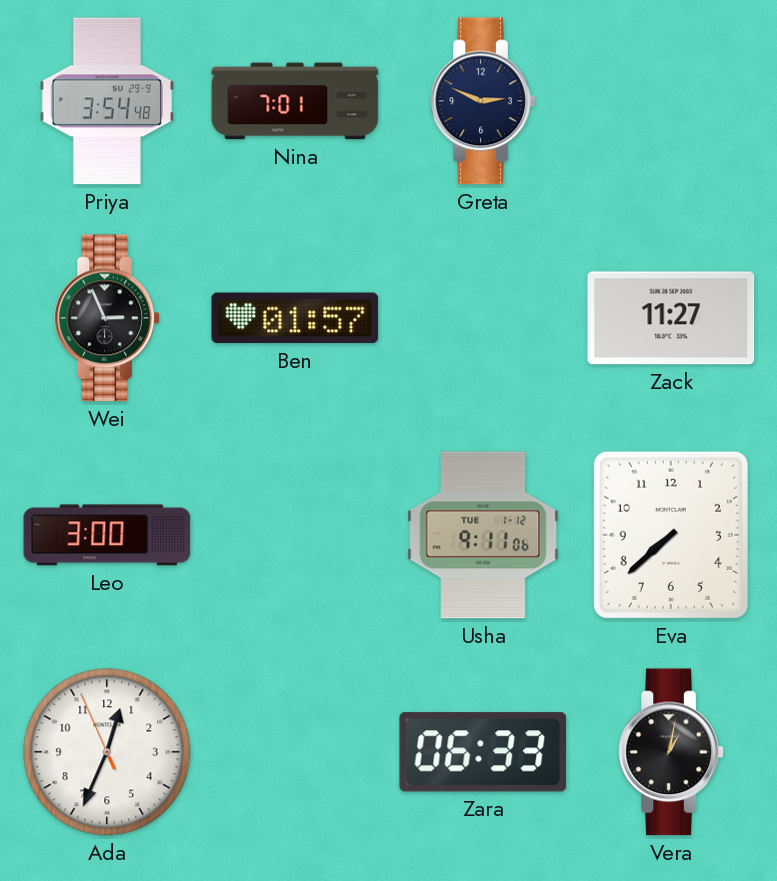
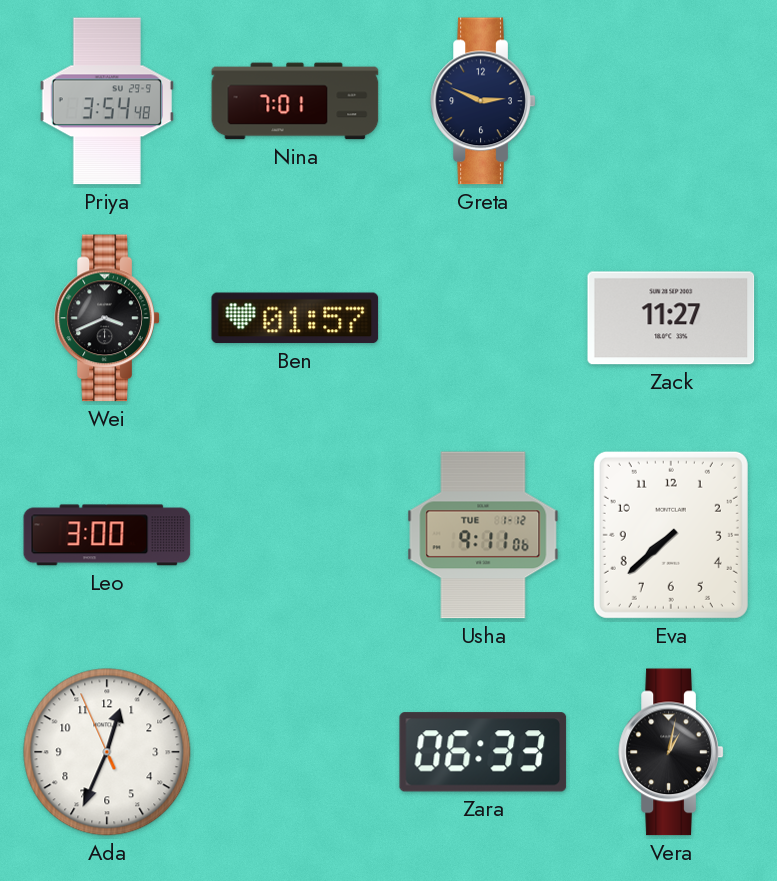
Wei: 2:56 -> 3:41 (107, 318)
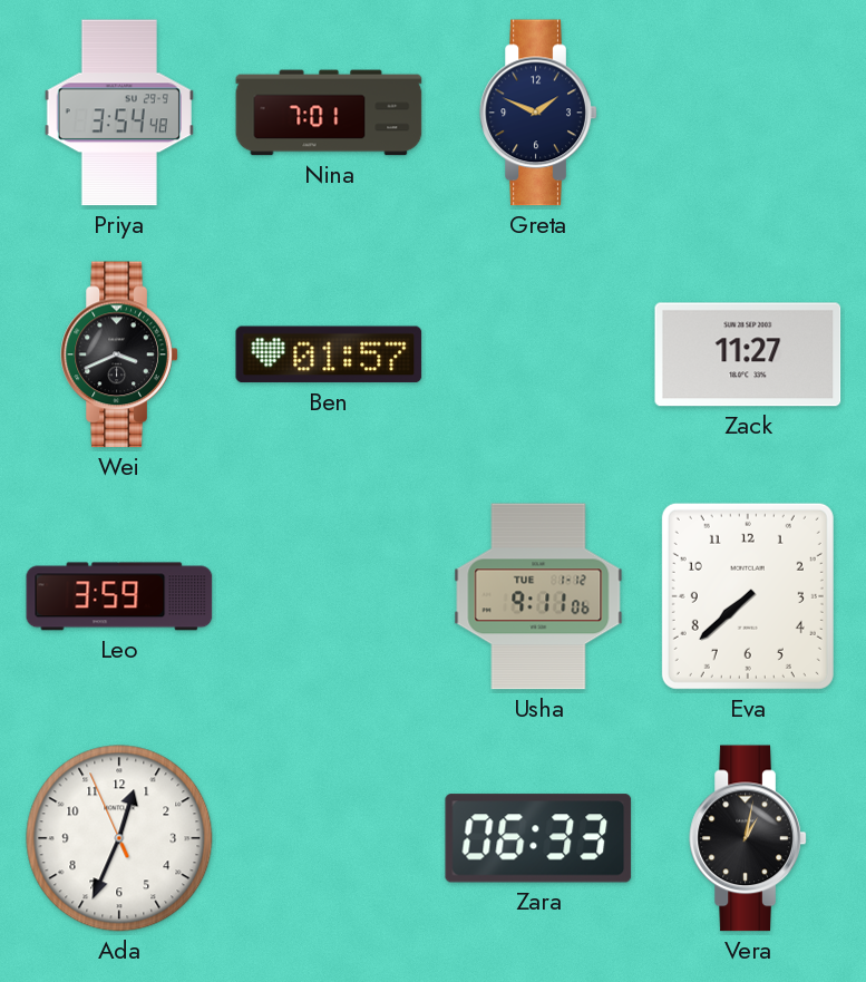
Greta: 2:49 -> 1:49 (538, 113)
Leo: 3:00 -> 3:59 (119, 596)
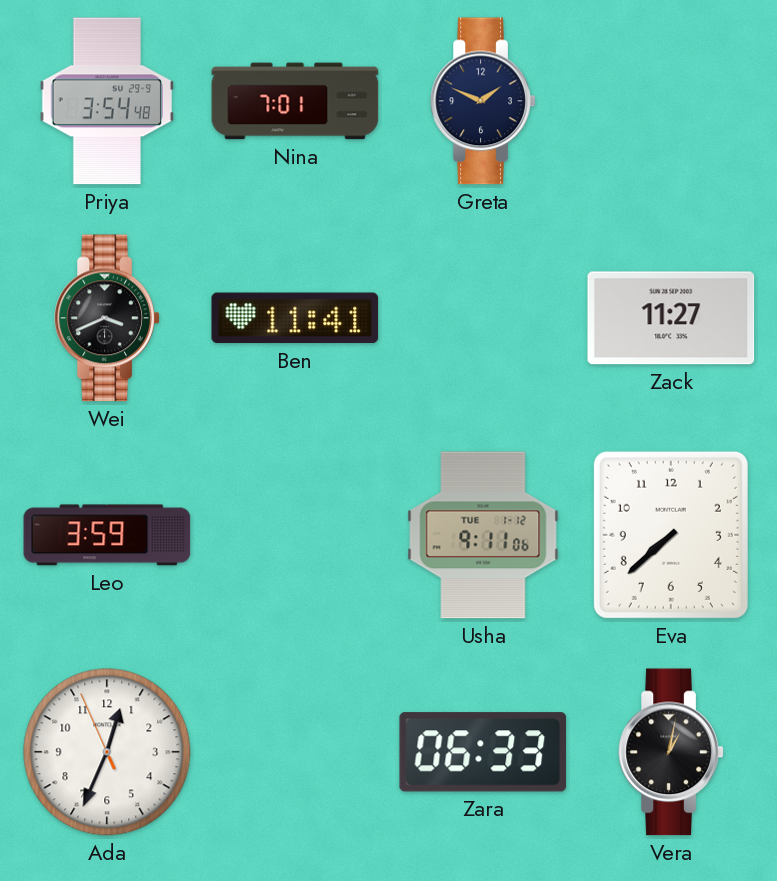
Ben: 01:57 -> 11:41 (295, 318)
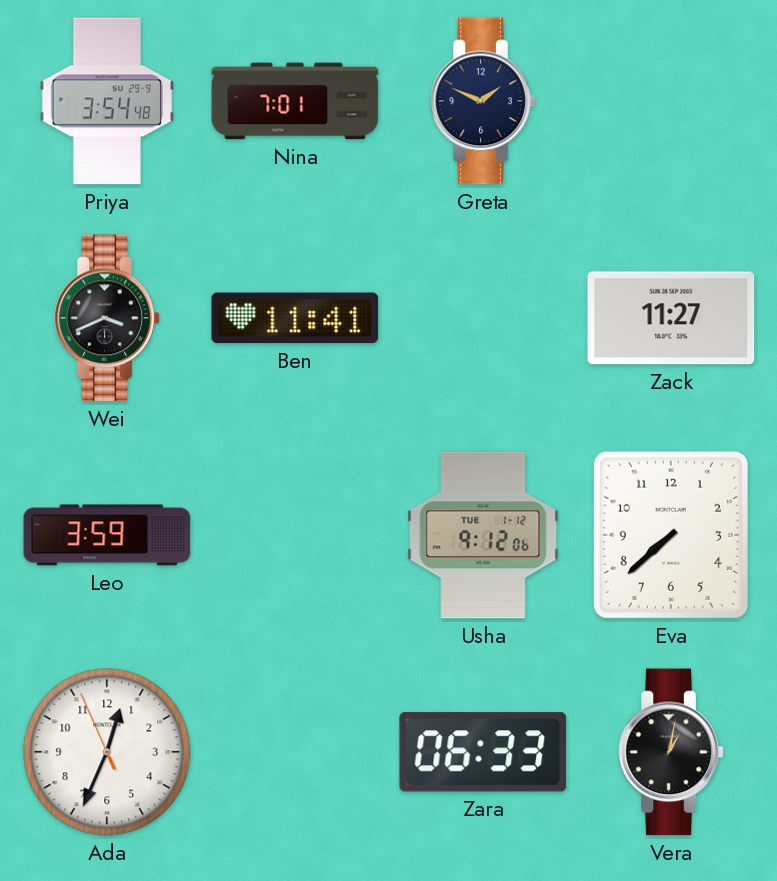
Usha: 9:11 -> 9:12 (483, 535)
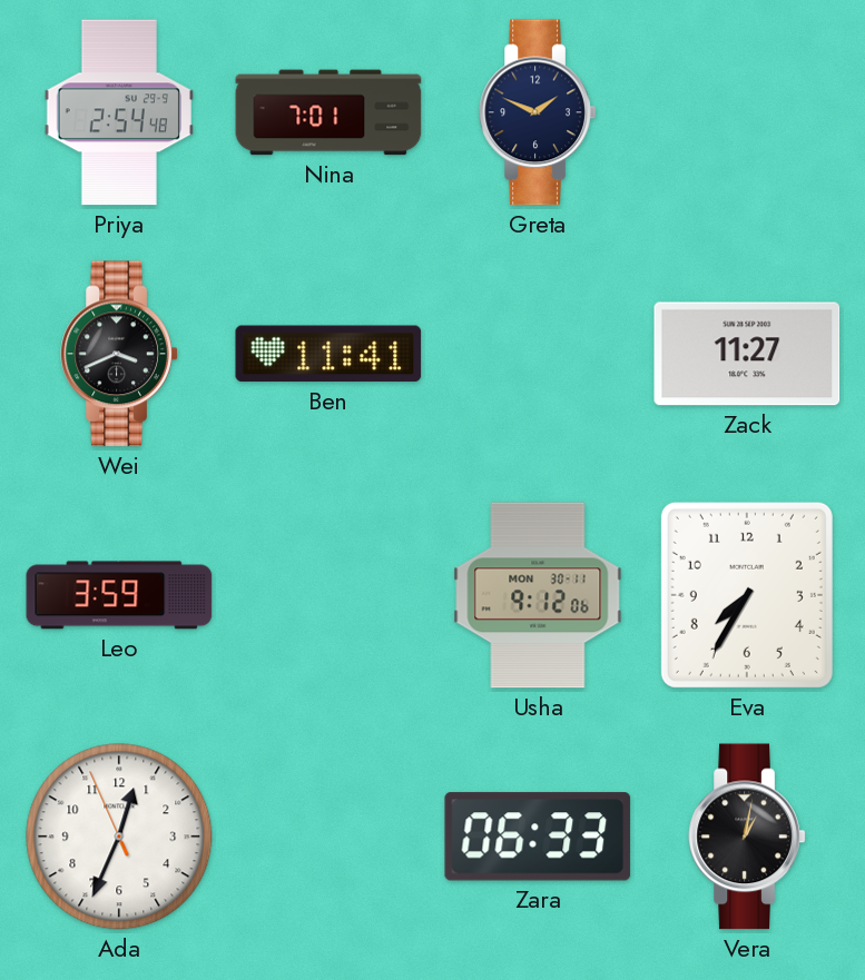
Priya: 3:54 -> 2:54 (119, 112)
Usha date: TUE 1-12 -> MON 30-11 (538, 595)
Eva: 7:38 -> 7:35 (747, 595)
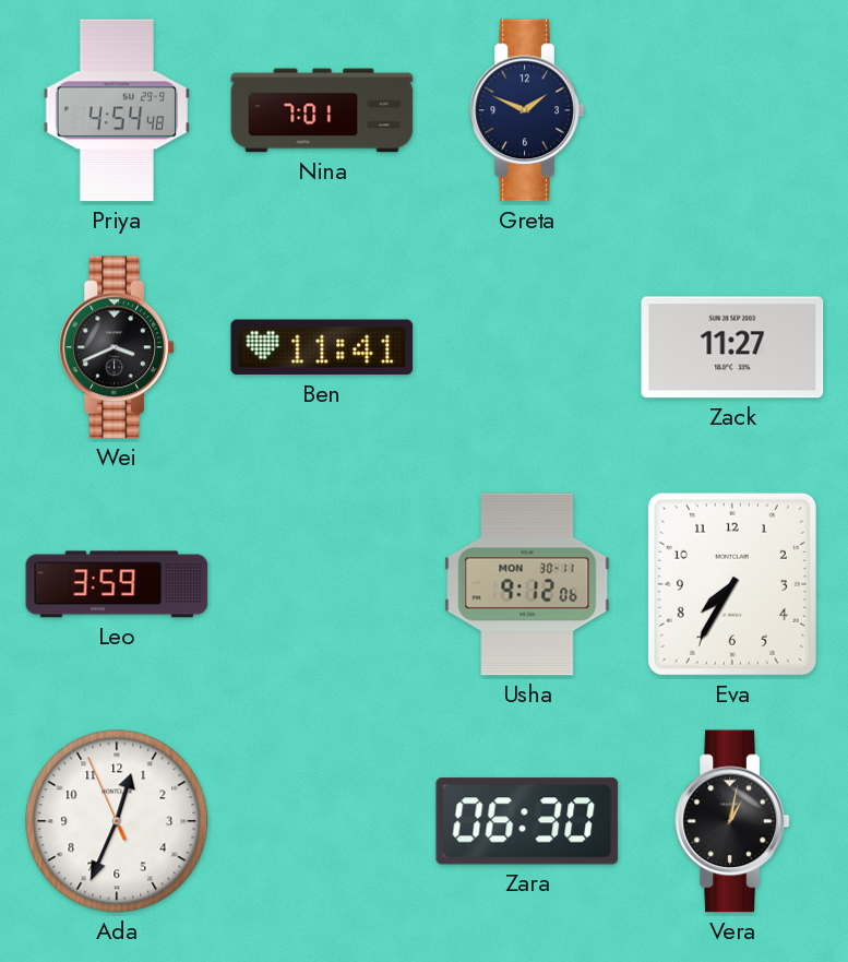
Priya: 2:54 -> 4:54 (117, 110)
Zara: 06:33 -> 06:30 (527, 821)
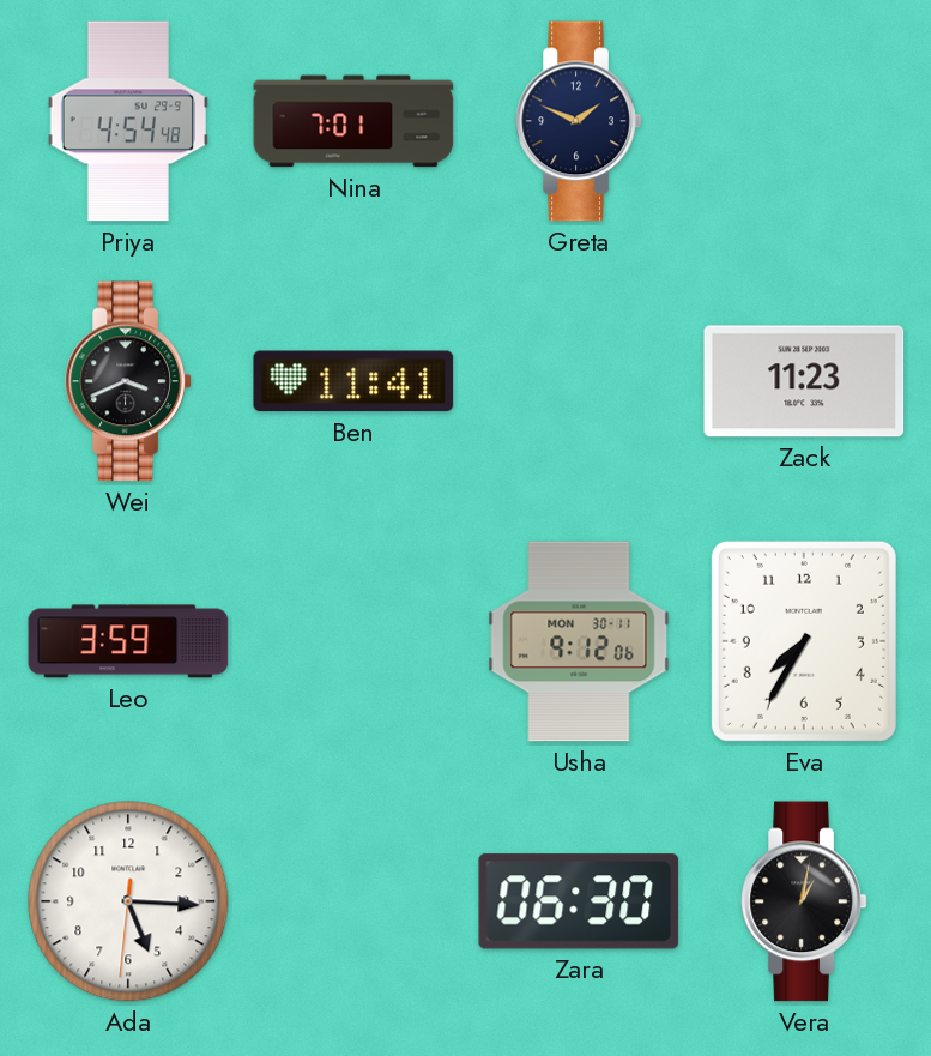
Zack: 11:27 -> 11:23 (804, 381)
Ada: 12:33 -> 5:15 (128, 901)
